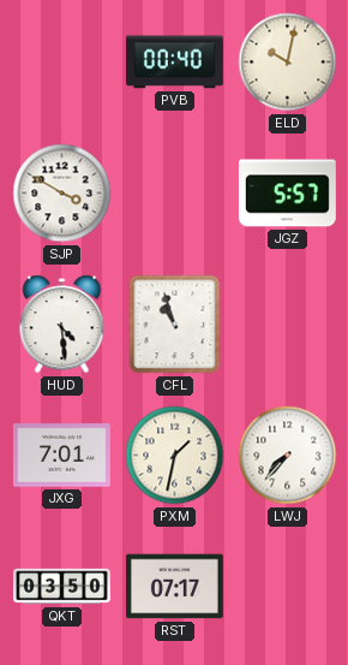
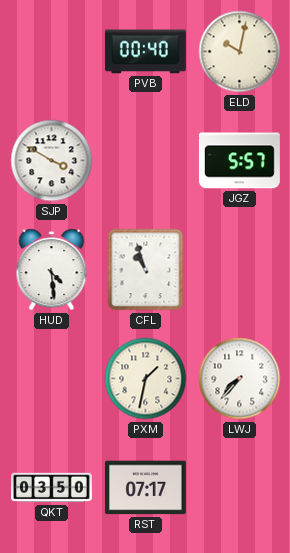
JXG: 7:01 -> none (61, 456)
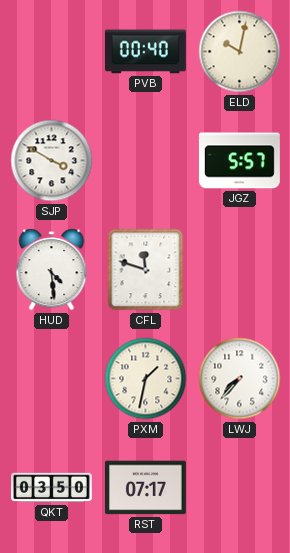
CFL: 10:57 -> 11:48 (146, 270)
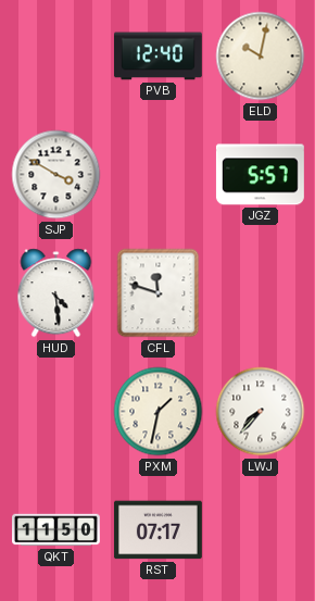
PVB: 00:40 -> 12:40 (157, 57)
QKT: 03:50 -> 11:50 (56, 530)
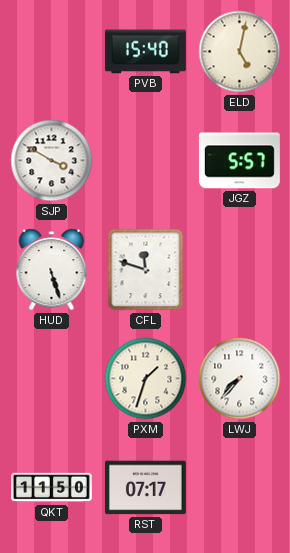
PVB: 12:40 -> 15:40 (145, 52)
ELD: 10:02 -> 5:02 (240, 52)
HUD: 4:29 -> 5:27 (52, 270)
PXM: 1:32 -> 1:33 (146, 379)
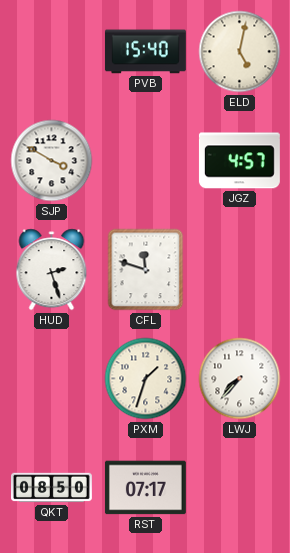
JGZ: 5:57 -> 4:57 (239, 161)
HUD: 5:27 -> 2:27 (52, 270)
QKT: 11:50 -> 08:50 (52, 488)
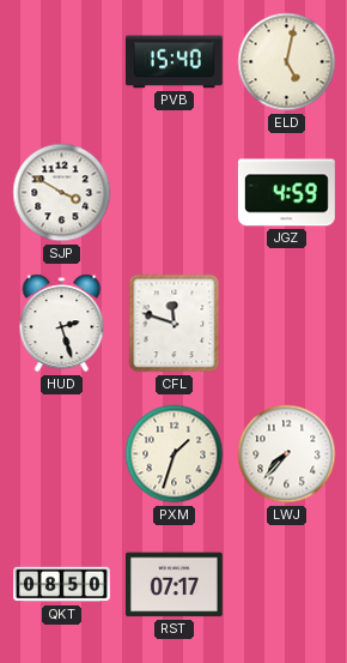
JGZ: 4:57 -> 4:59 (286, 193)
